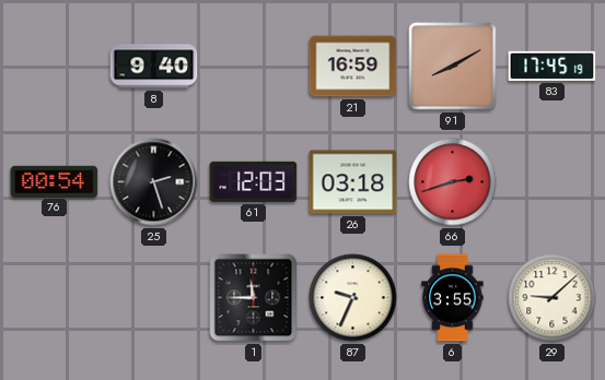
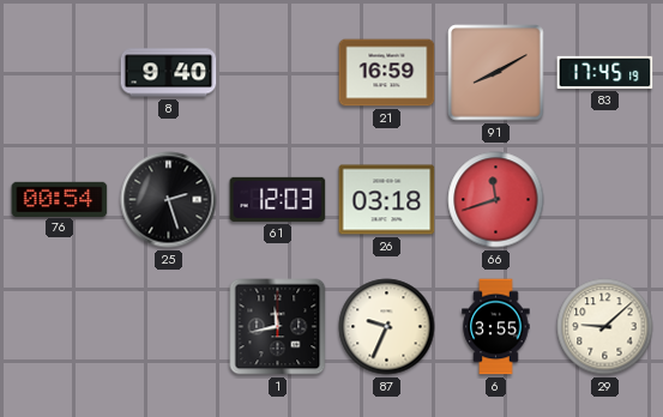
66: 2:42 -> 11:42 (496, 200)
1: 11:45 -> 11:43 (278, 327)
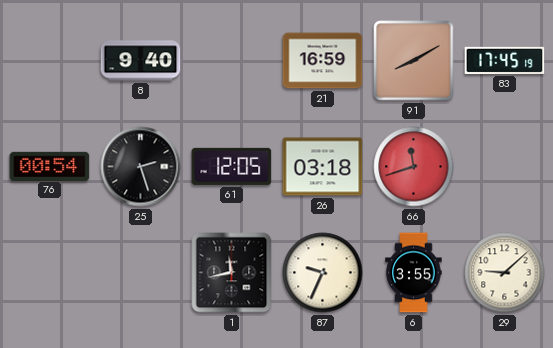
61: 12:03 -> 12:05 (232, 166)
